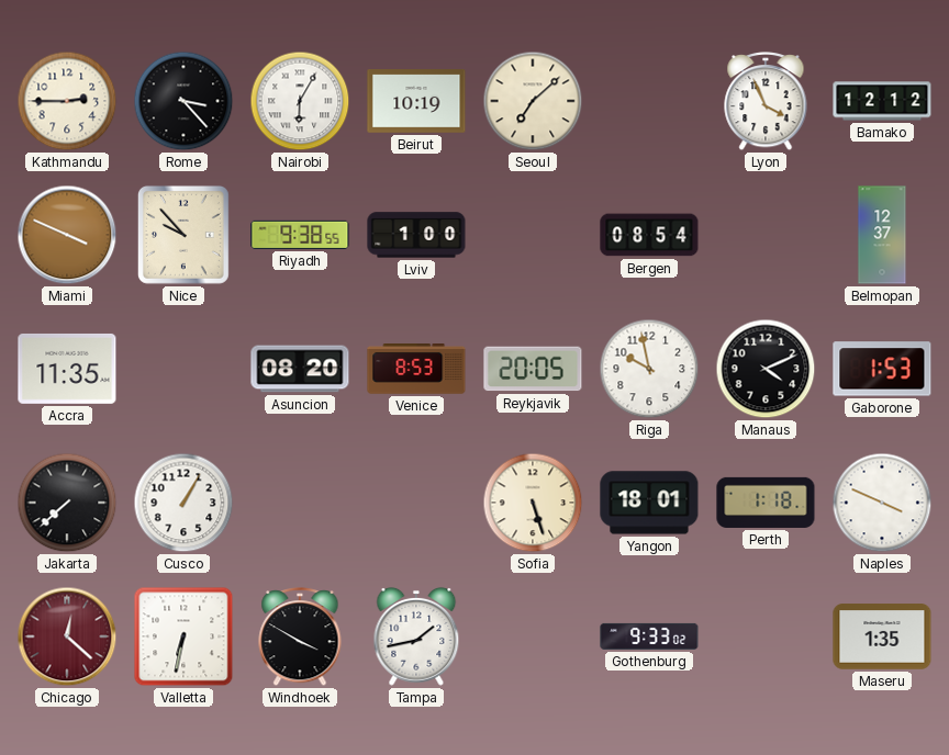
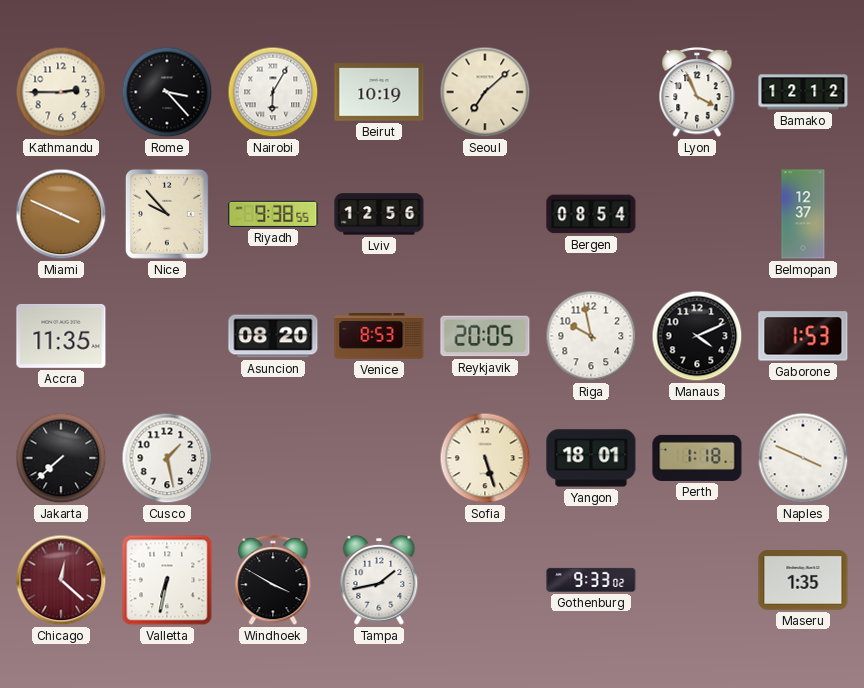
Lviv: 1:00 -> 12:56 (379, 214)
Cusco: 1:05 -> 1:28 (167, 458)
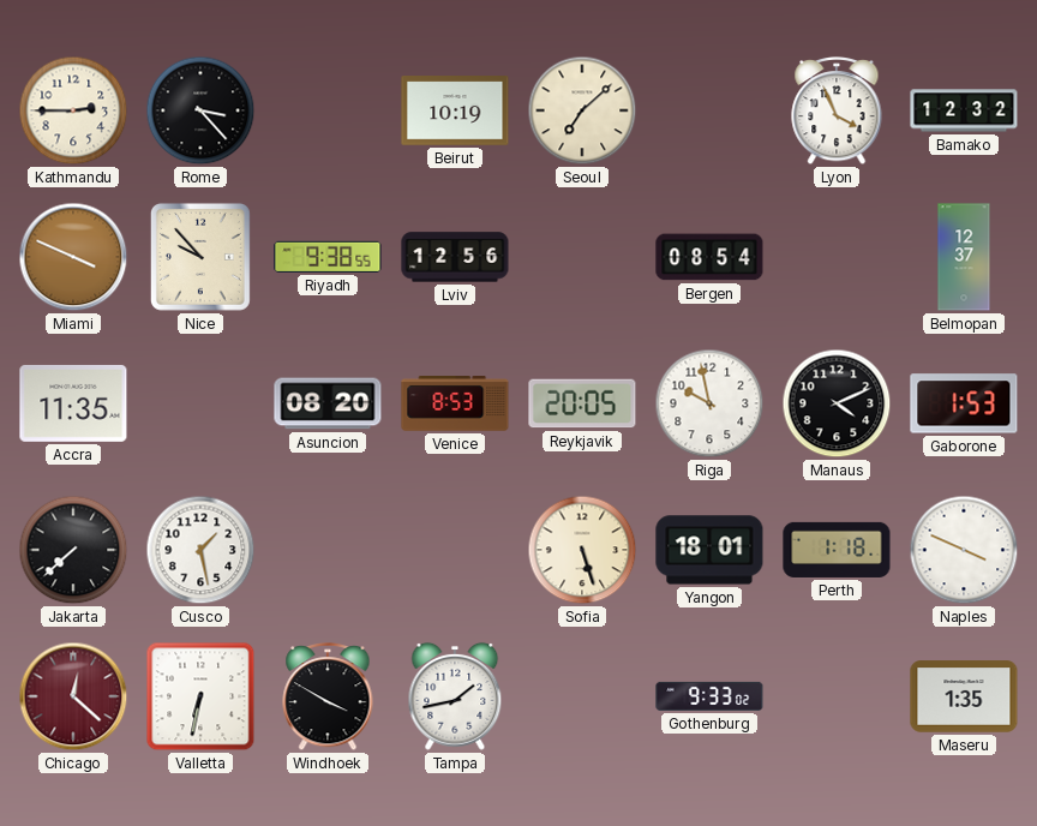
Nairobi: 6:05 -> none (273, 92)
Bamako: 12:12 -> 12:32 (964, 110)
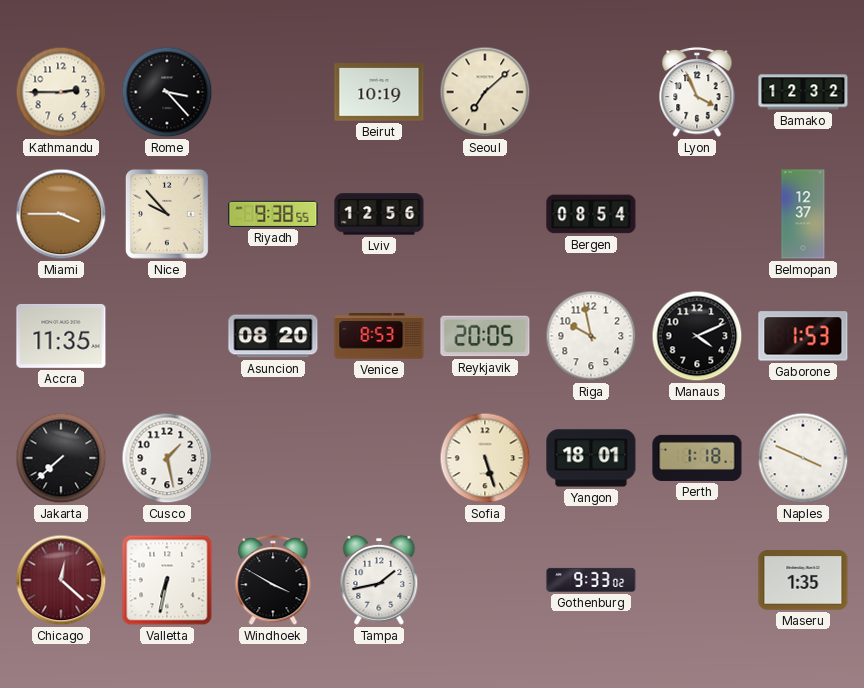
Miami: 3:49 -> 3:45 (61, 214)
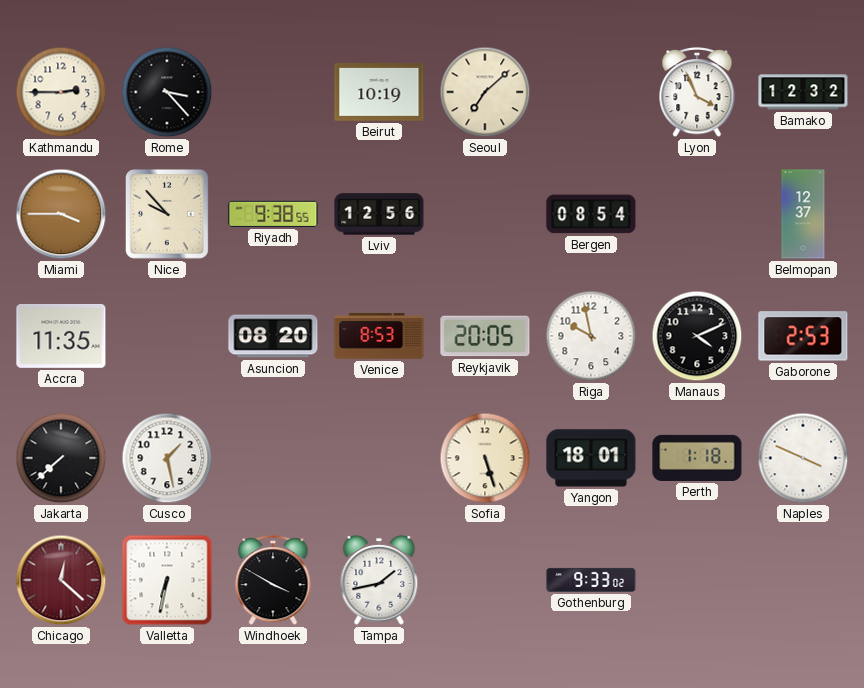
Gaborone: 1:53 -> 2:53 (803, 336)
Maseru: 1:35 -> none (803, 580)
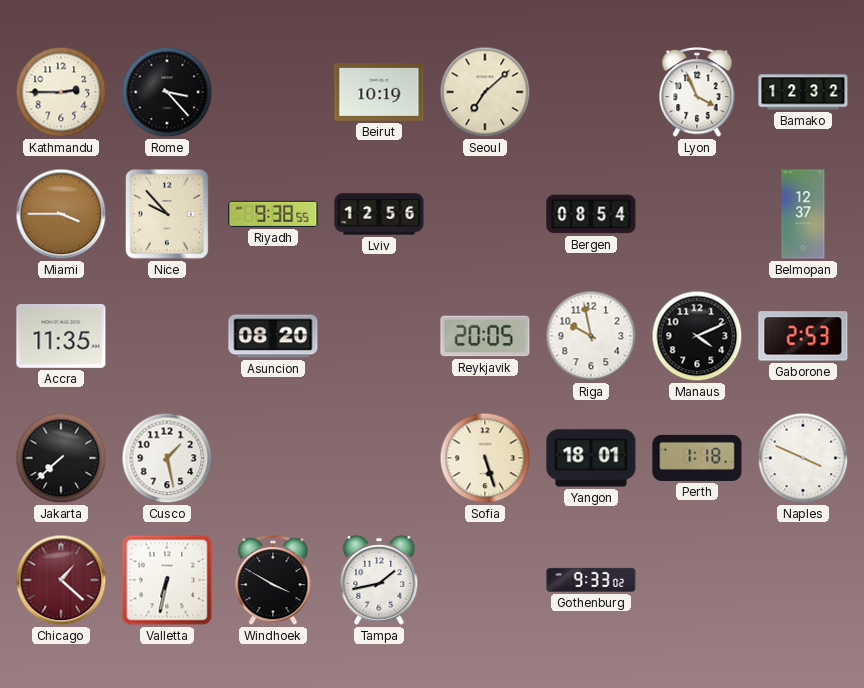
Venice: 8:53 -> none (379, 337)
Chicago: 12:22 -> 1:22 (61, 580)
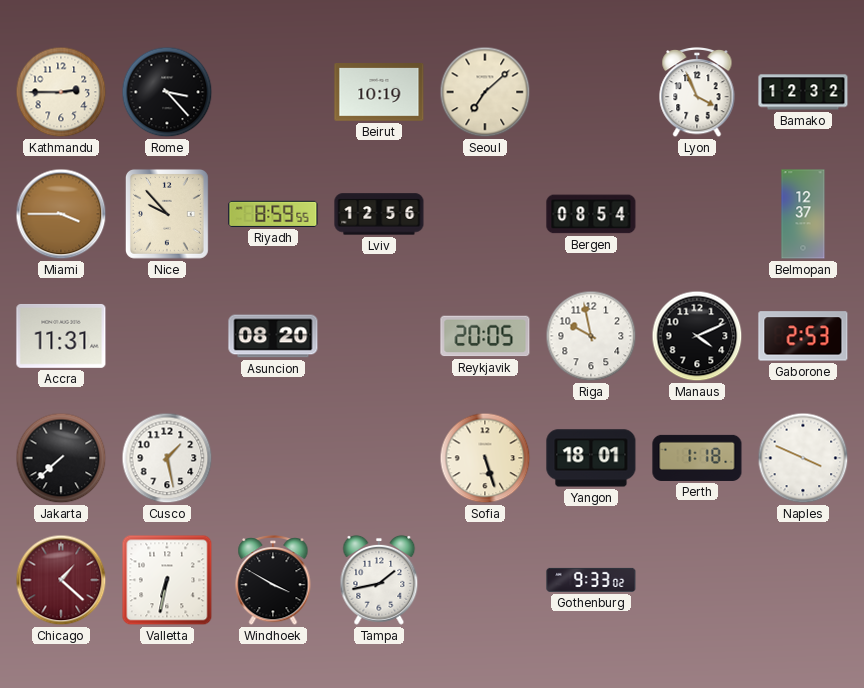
Riyadh: 9:38 -> 8:59 (273, 214)
Accra: 11:35 -> 11:31 (61, 336)
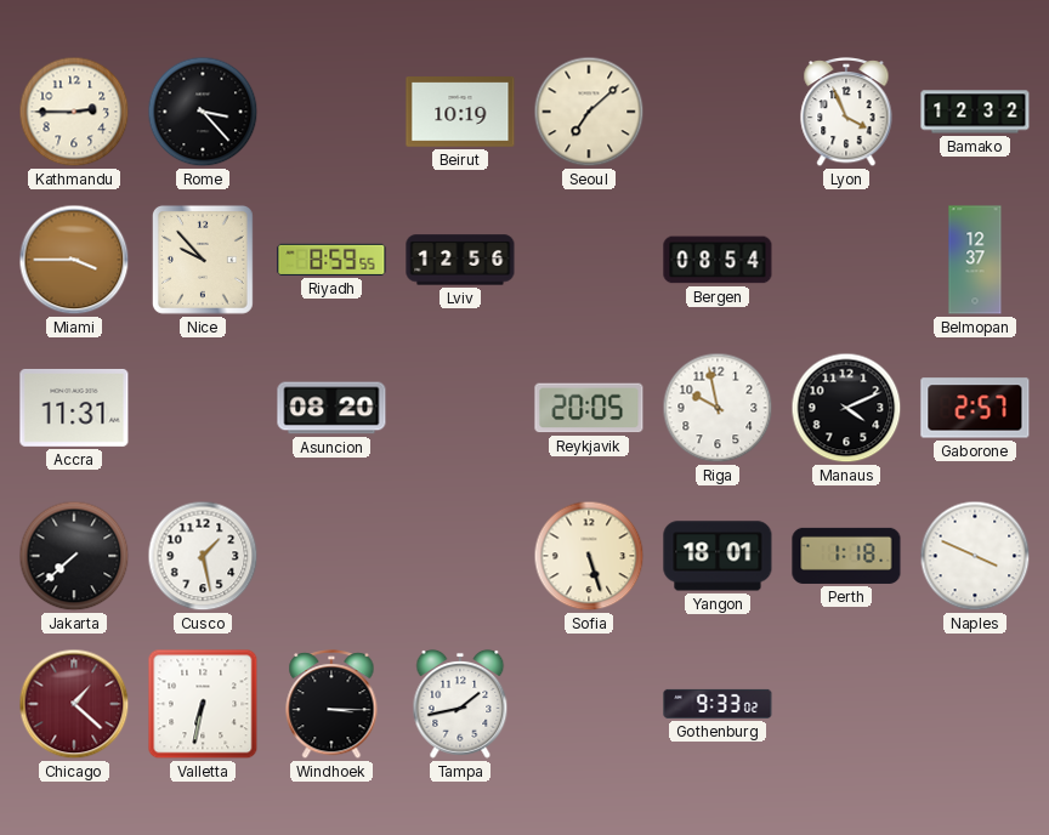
Gaborone: 2:53 -> 2:57 (975, 408)
Windhoek: 3:50 -> 3:15 (331, 705)
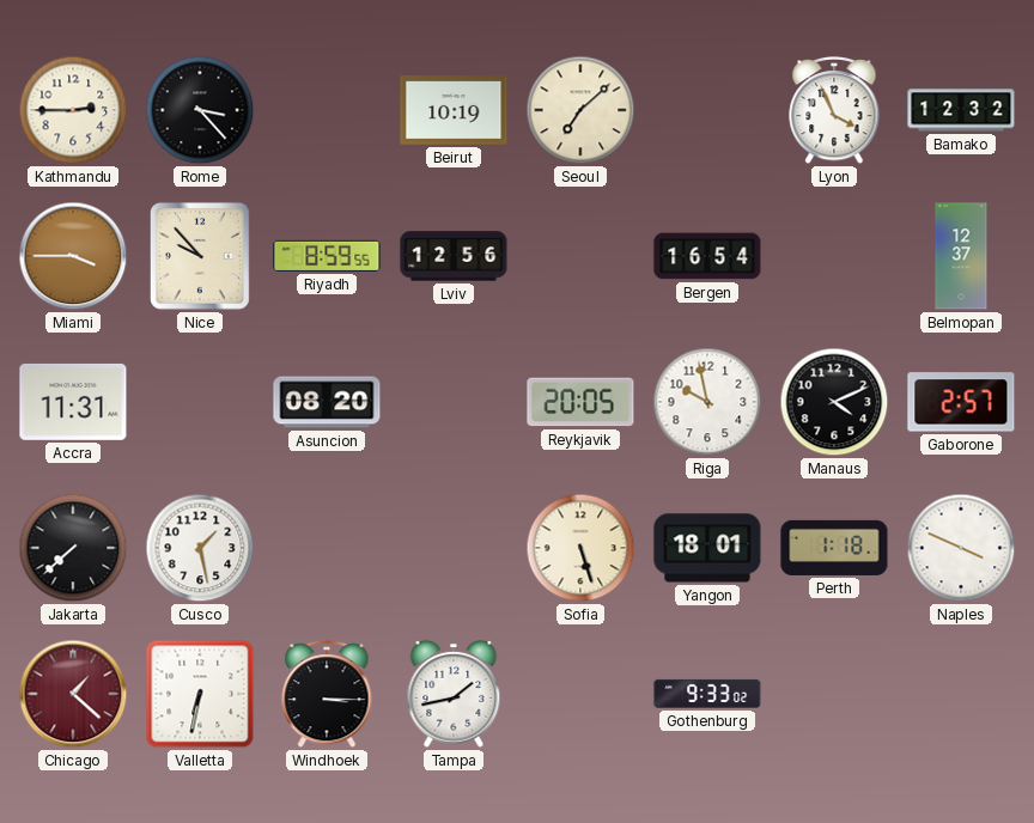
Bergen: 08:54 -> 16:54 (707, 256)
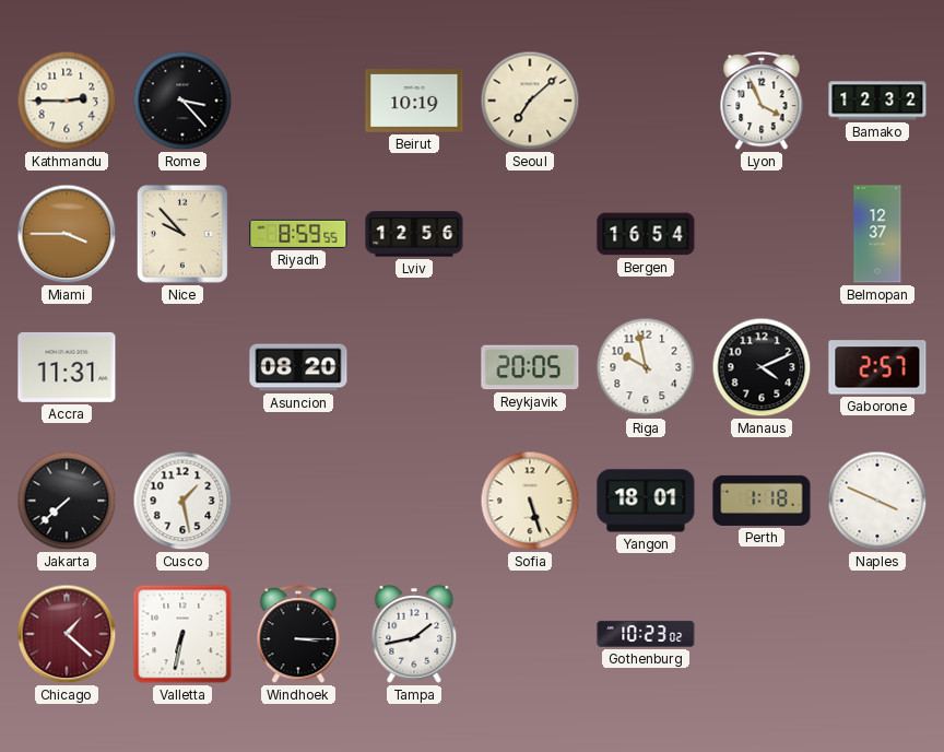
Gothenburg: 9:33 -> 10:23 (646, 634)
